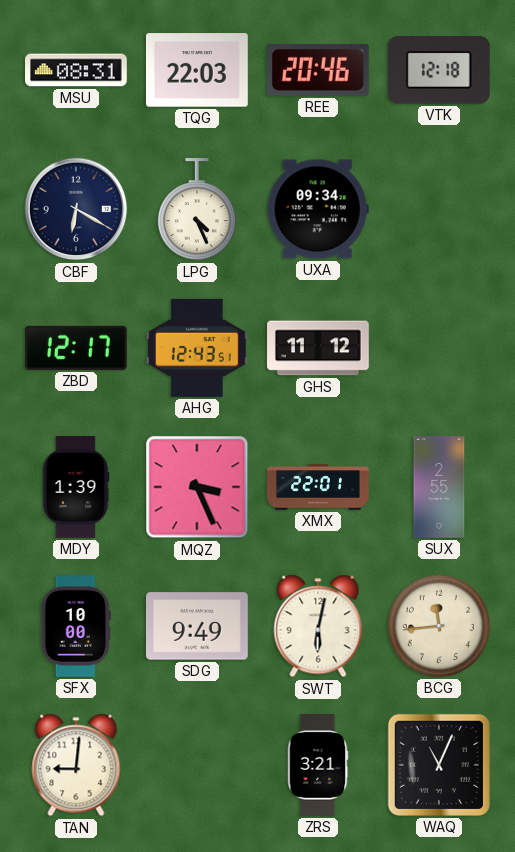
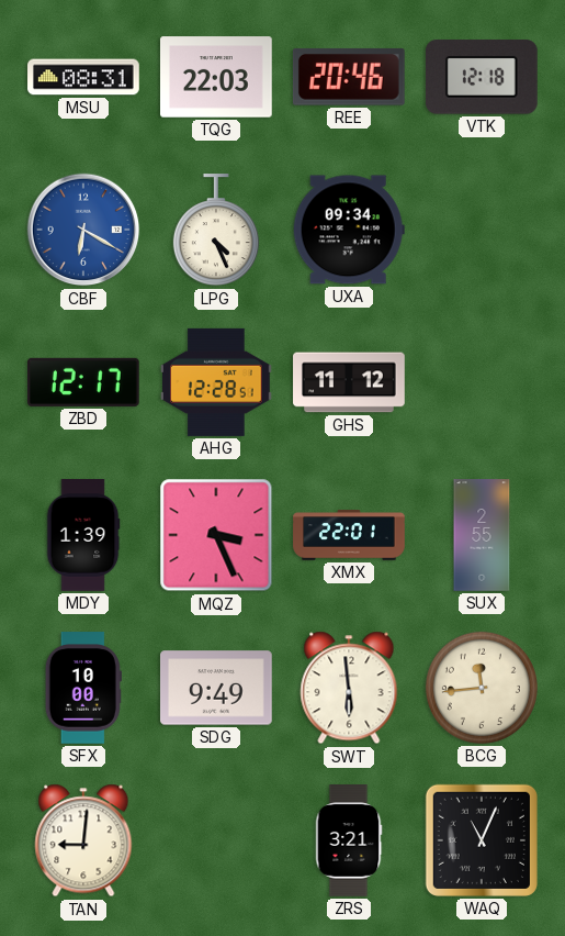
CBF dial: navy -> blue (83, 230)
AHG: 12:43 -> 12:28 (217, 382)
SWT: 6:02 -> 5:59 (349, 688)
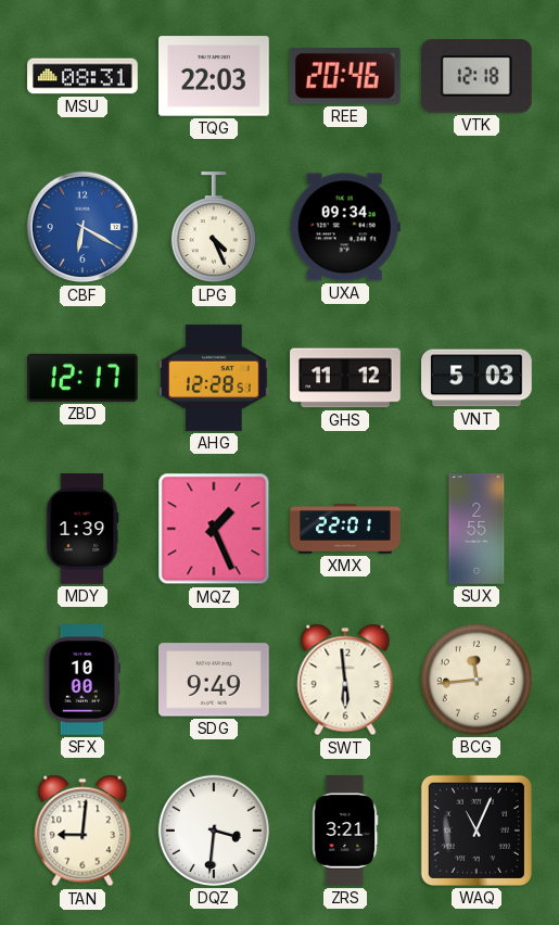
VNT: none -> 5:03 (477, 378)
MQZ: 3:26 -> 1:26 (214, 529)
DQZ: none -> 3:31 (214, 831)
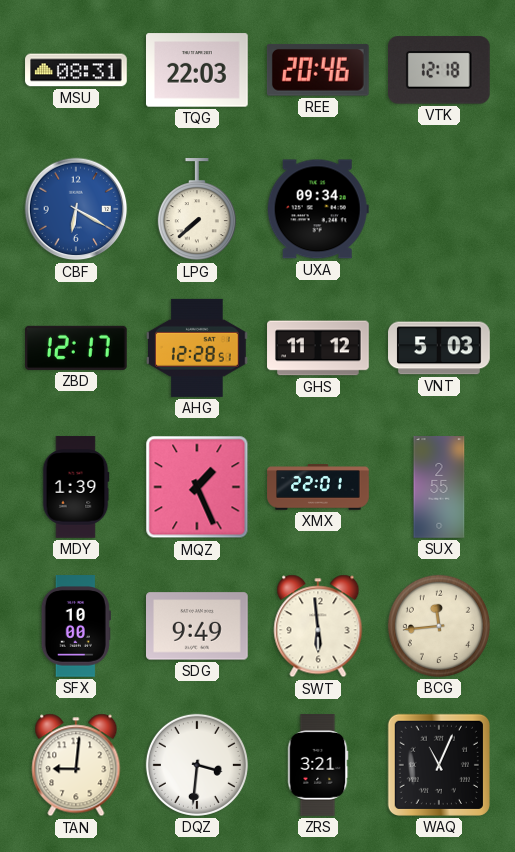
LPG: 4:26 -> 7:38 (197, 210)
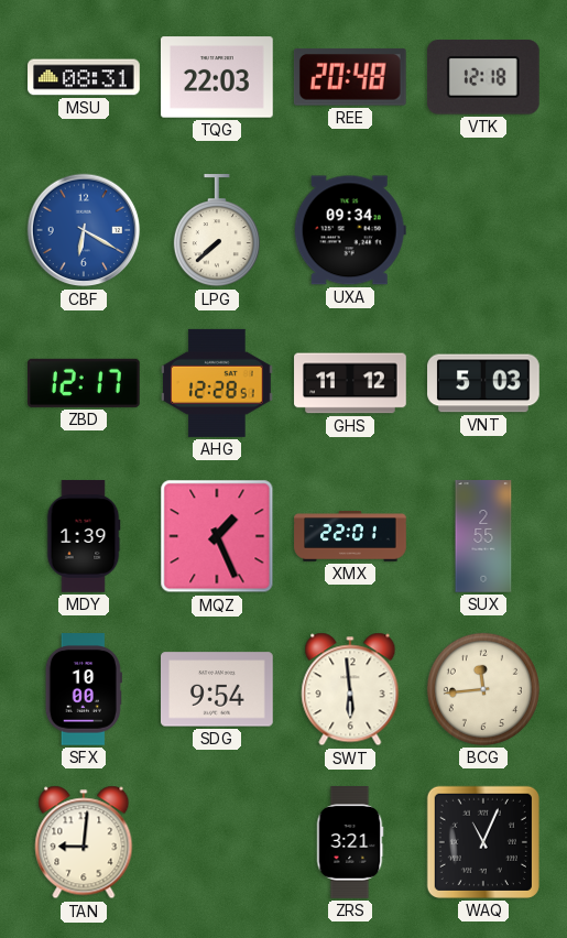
REE: 20:46 -> 20:48 (350, 77)
SDG: 9:49 -> 9:54 (218, 689)
DQZ: 3:31 -> none (197, 765)
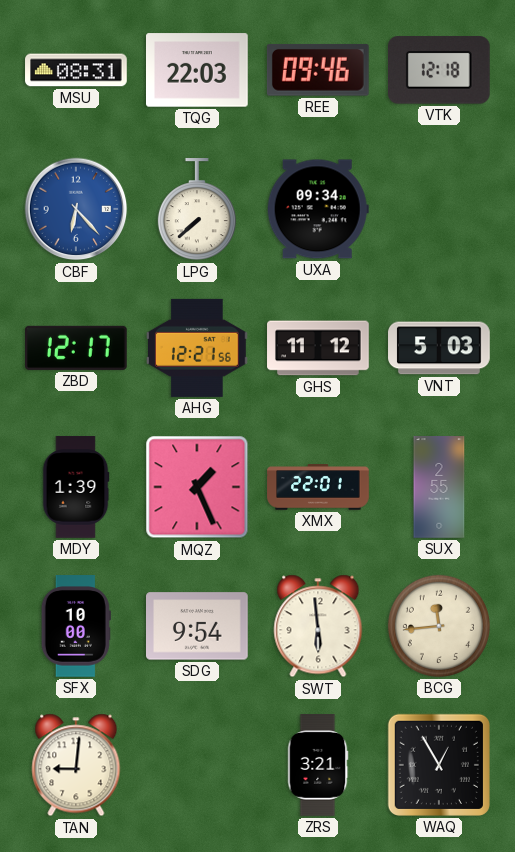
REE: 20:48 -> 09:46 (318, 70)
CBF: 6:20 -> 6:23 (76, 209)
AHG: 12:28 -> 12:21 (198, 348)
WAQ: 11:04 -> 12:55 (439, 765)
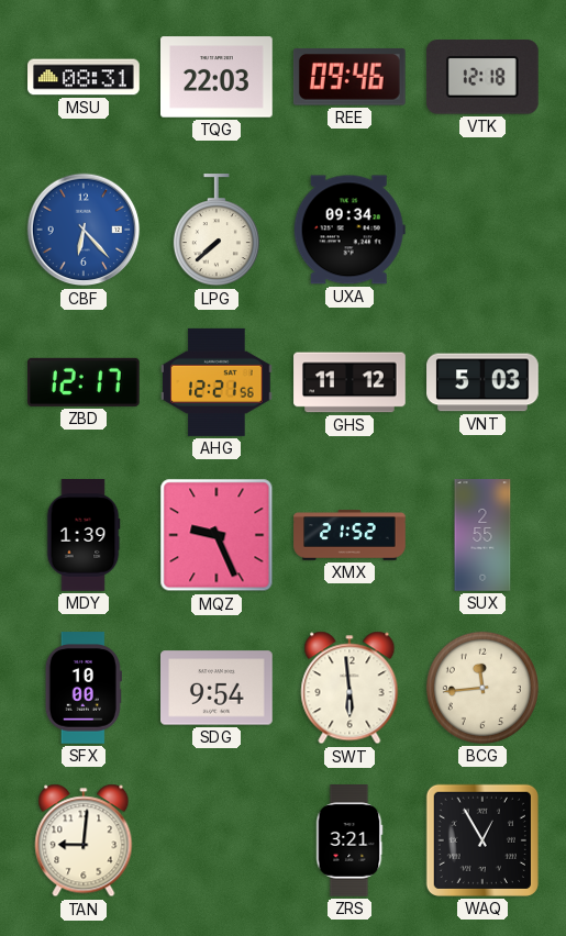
MQZ: 1:26 -> 9:26 (217, 535)
XMX: 22:01 -> 21:52 (349, 535)
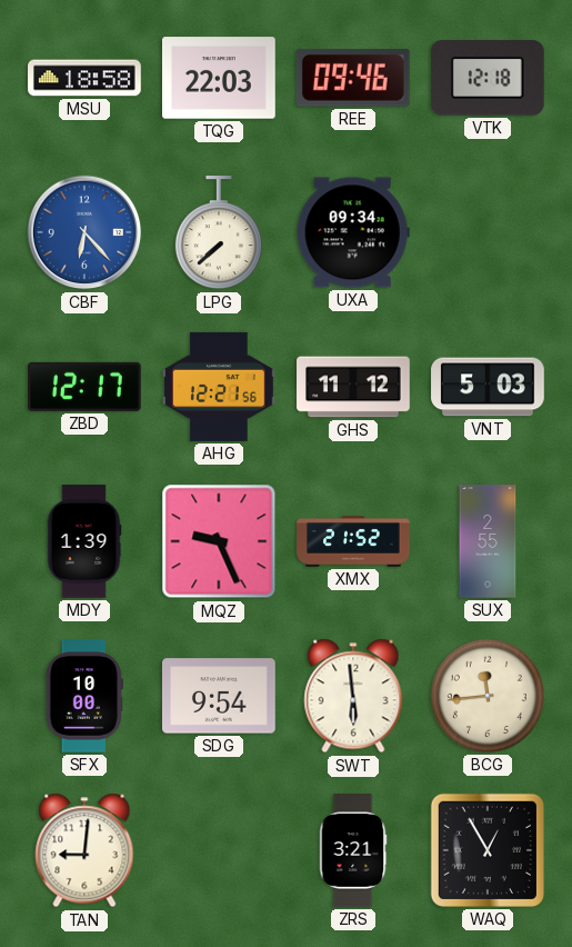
MSU: 08:31 -> 18:58 (84, 78)
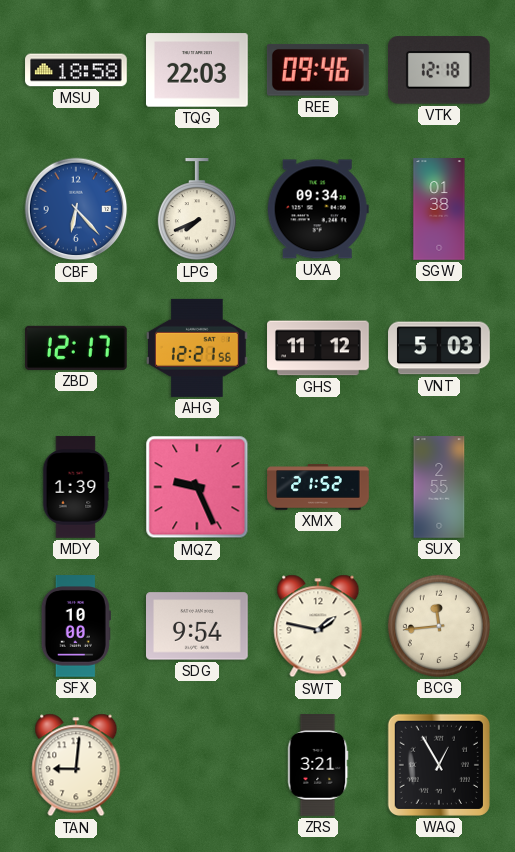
LPG: 7:38 -> 7:41 (197, 210)
SGW: none -> 01:38 (439, 209)
SWT: 5:59 -> 1:47 (318, 626)
